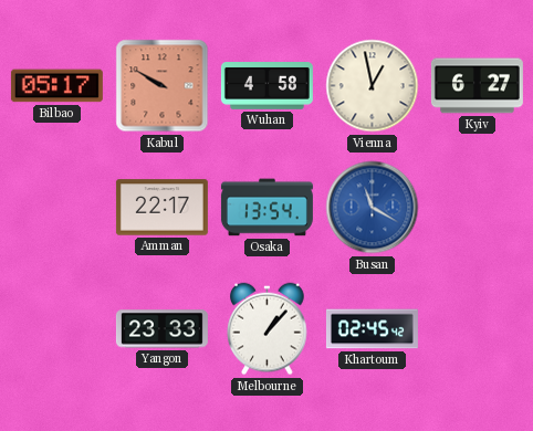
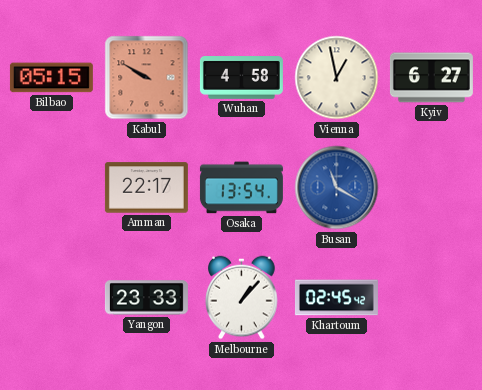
Bilbao: 05:17 -> 05:15 (51, 78)
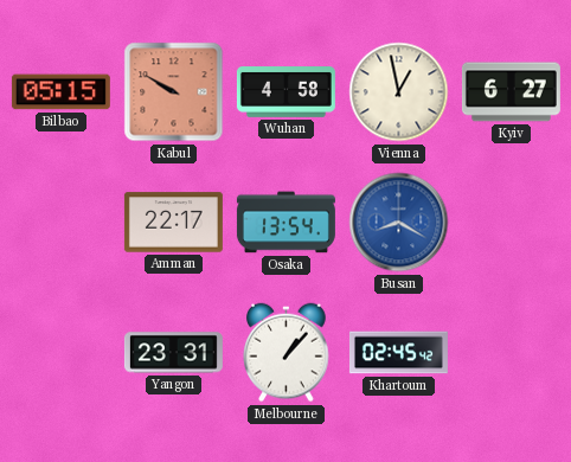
Busan: 11:20 -> 8:20 (399, 223)
Yangon: 23:33 -> 23:31 (173, 353)
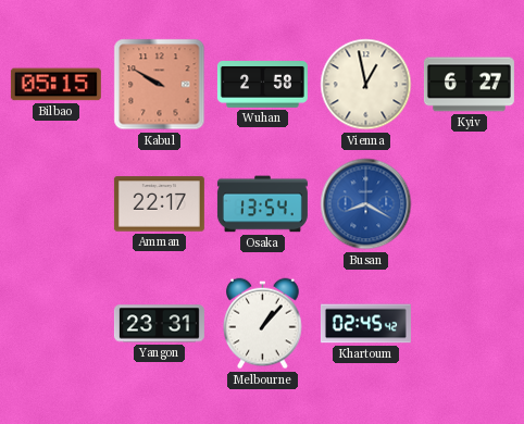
Wuhan: 4:58 -> 2:58 (262, 85)
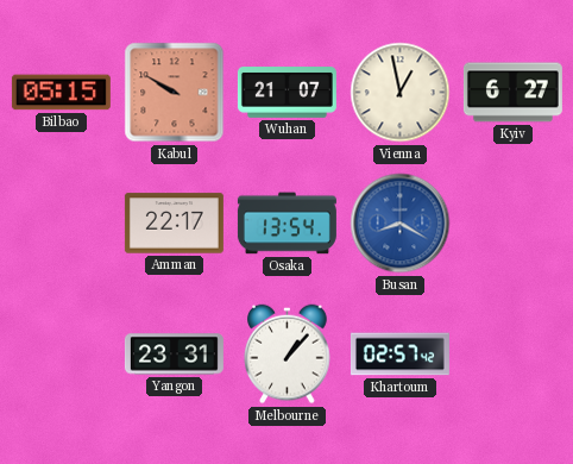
Wuhan: 2:58 -> 21:07 (286, 93)
Khartoum: 02:45 -> 02:57 (399, 355)
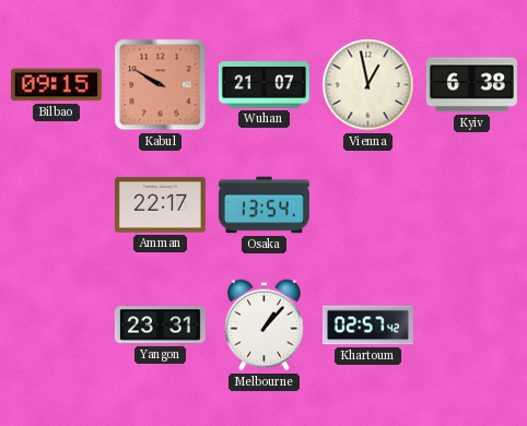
Bilbao: 05:15 -> 09:15 (56, 85)
Kyiv: 6:27 -> 6:38 (471, 85)
Busan: 8:20 -> none (401, 224)
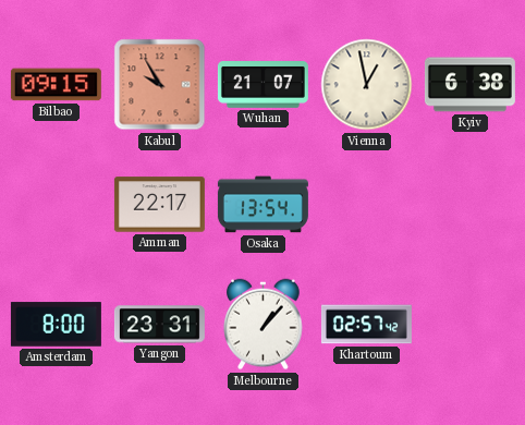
Kabul: 9:50 -> 9:55 (160, 85)
Amsterdam: none -> 8:00 (56, 325)
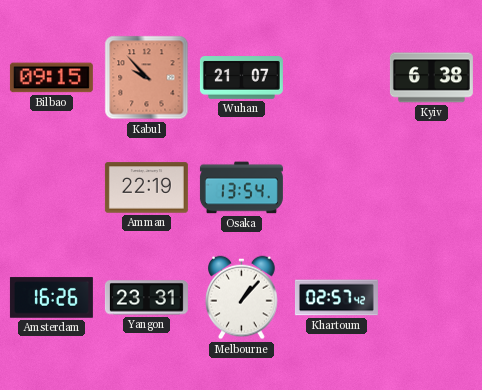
Kabul: 9:55 -> 9:53 (147, 78)
Vienna: 12:58 -> none (367, 85)
Amman: 22:17 -> 22:19 (146, 188)
Amsterdam: 8:00 -> 16:26 (51, 298)
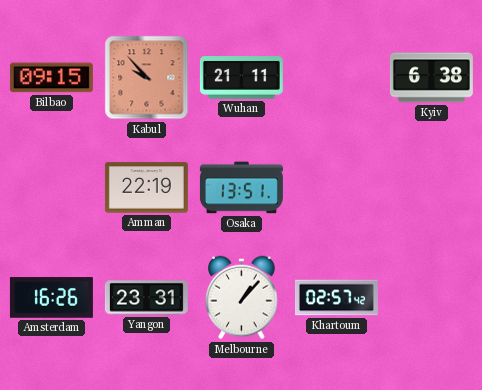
Wuhan: 21:07 -> 21:11 (241, 78)
Osaka: 13:54 -> 13:51 (241, 188)
